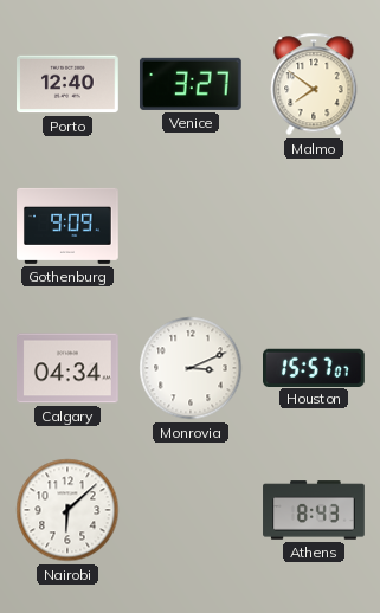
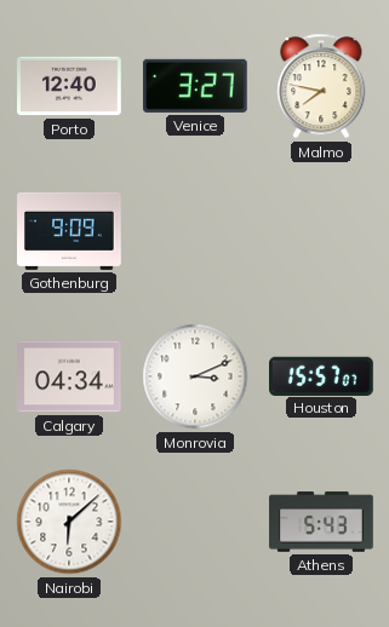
Malmo: 7:51 -> 7:47 (321, 86)
Athens: 8:43 -> 5:43 (321, 522)
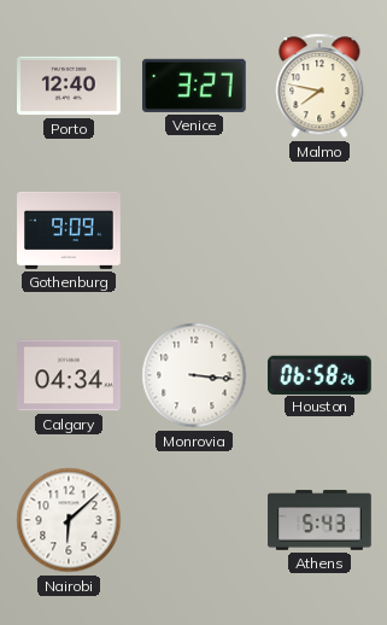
Monrovia: 3:11 -> 3:16 (194, 375)
Houston: 15:57 -> 06:58 (321, 374)
